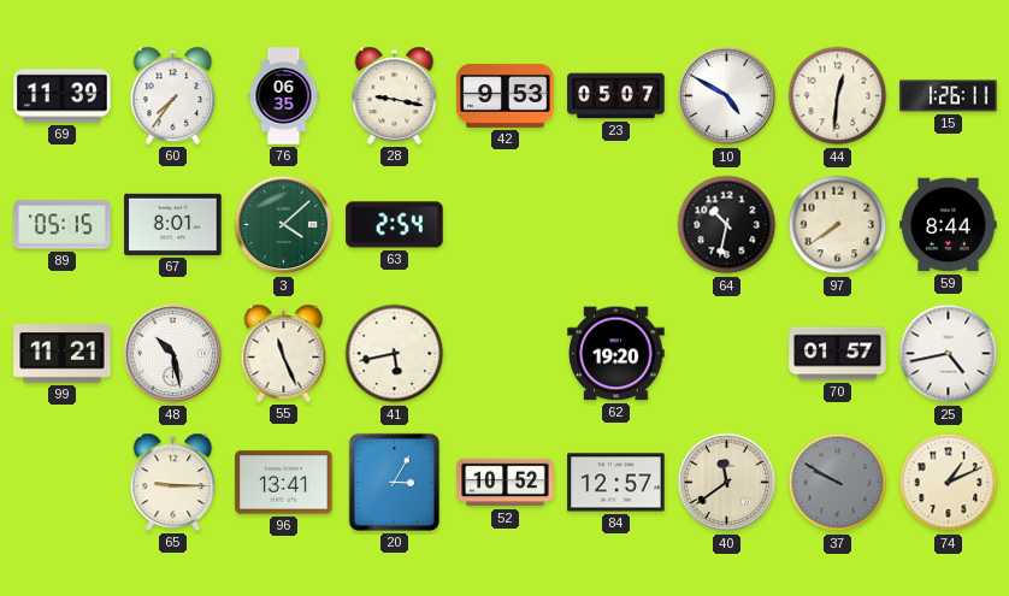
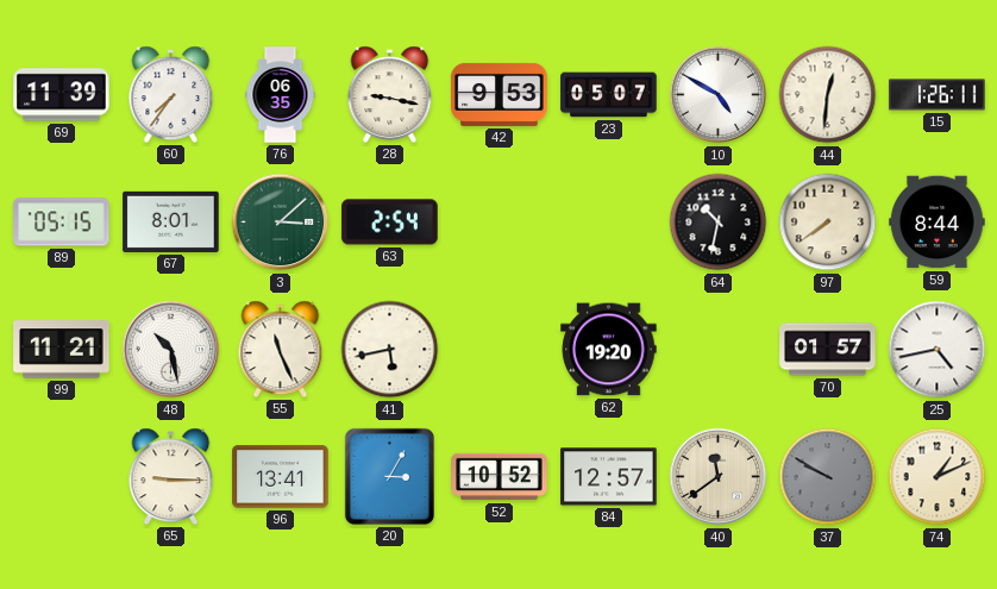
3: 4:08 -> 3:08 (281, 223)
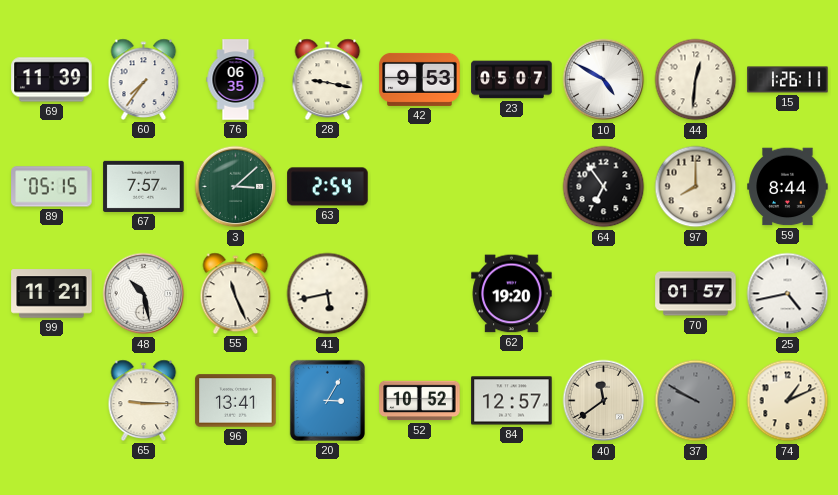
67: 8:01 -> 7:57 (144, 186)
64: 10:32 -> 6:54 (604, 187)
97: 7:39 -> 8:00 (696, 187)
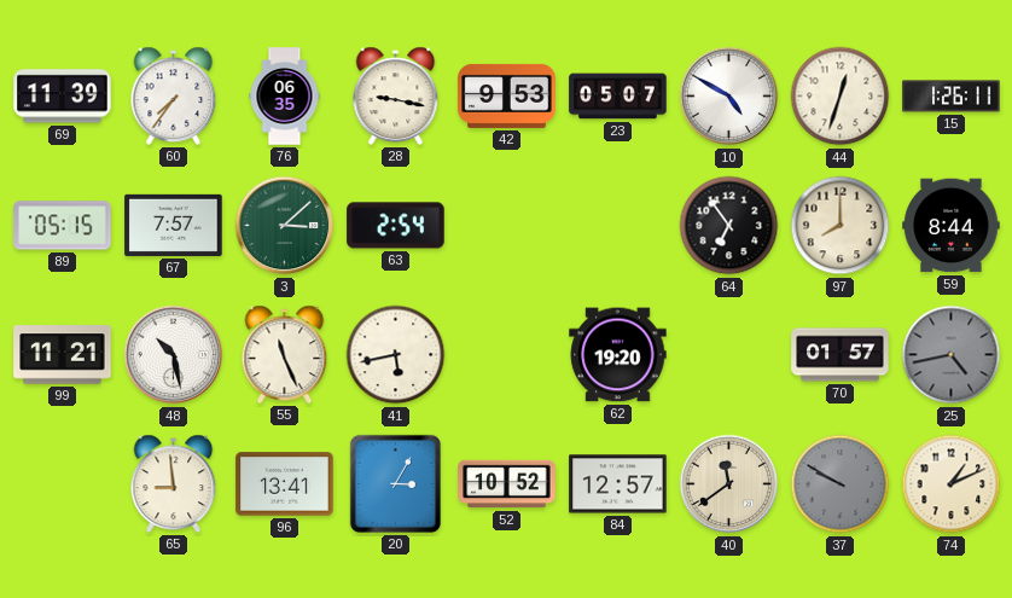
44: 12:31 -> 12:33 (841, 97)
25 dial: white -> grey (952, 355)
65: 9:15 -> 8:59 (174, 483)
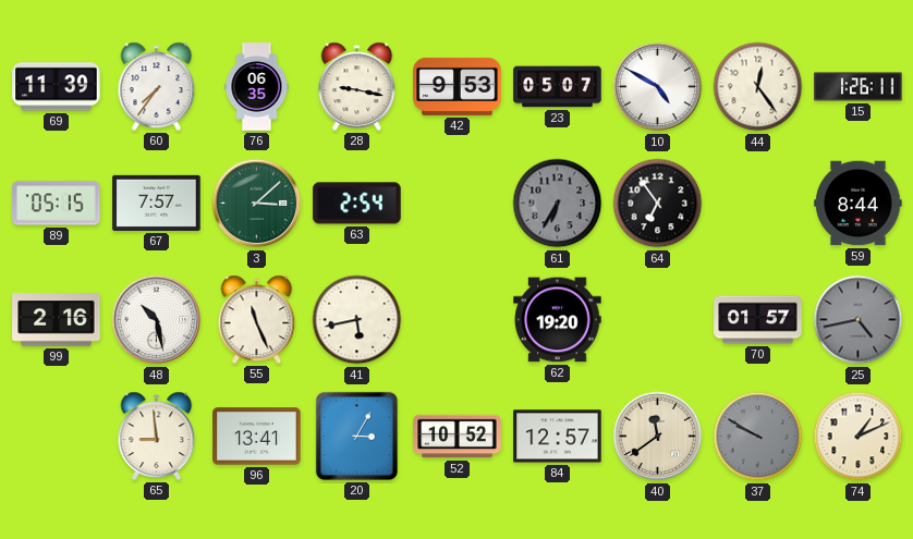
44: 12:33 -> 12:24 (758, 87)
61: none -> 6:35 (558, 204)
97: 8:00 -> none (841, 226)
99: 11:21 -> 2:16 (57, 320)
